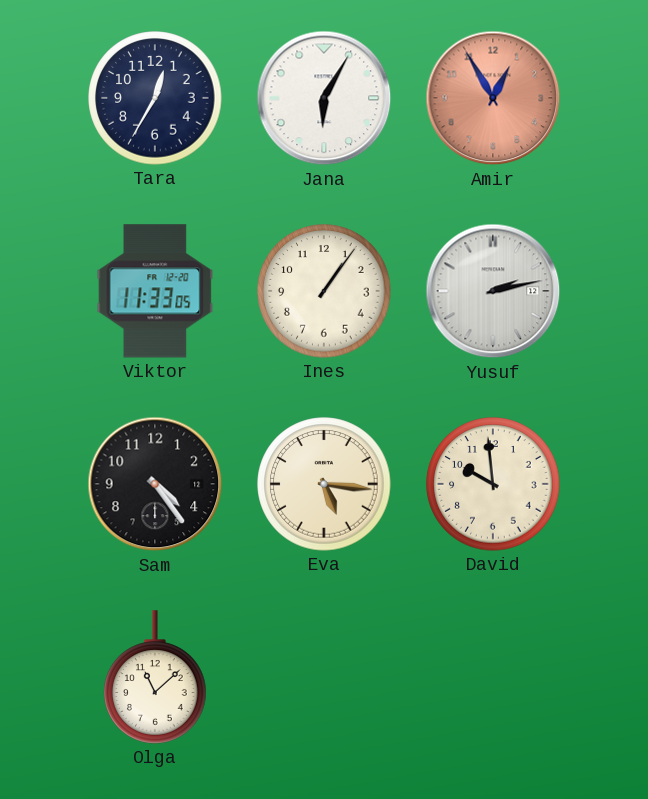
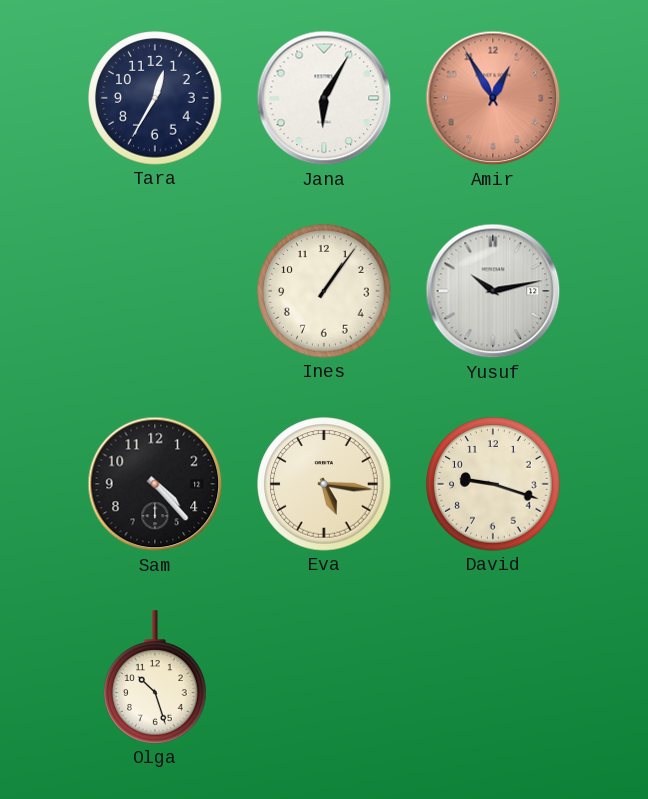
Viktor: 11:33 -> none (155, 291)
Yusuf: 2:13 -> 10:13 (493, 291)
Sam: 4:24 -> 4:23 (155, 484)
David: 9:59 -> 9:18 (493, 484)
Olga: 11:08 -> 10:27 (155, 677)
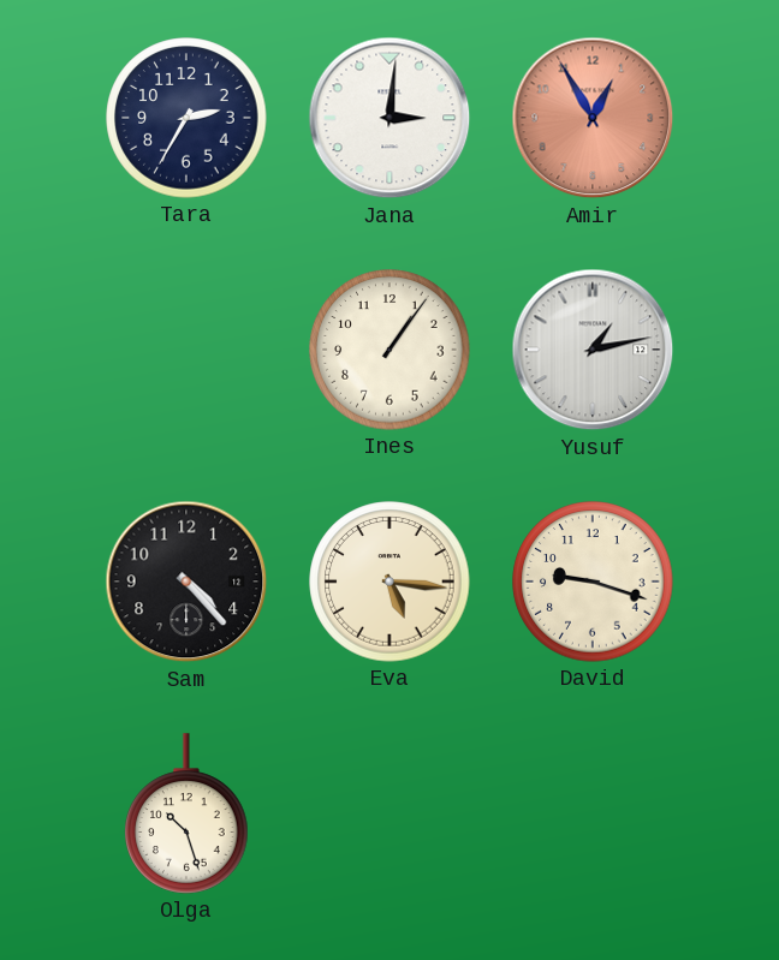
Tara: 12:35 -> 2:35 (186, 118)
Jana: 6:05 -> 3:01 (389, 118)
Yusuf: 10:13 -> 1:13 (593, 350)
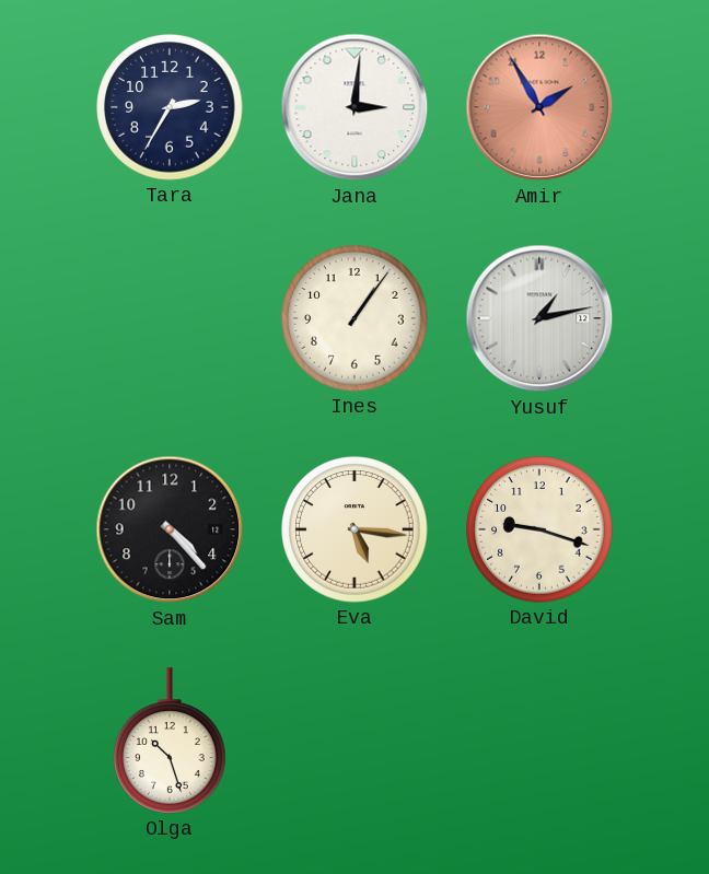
Amir: 12:55 -> 1:55 (539, 107)
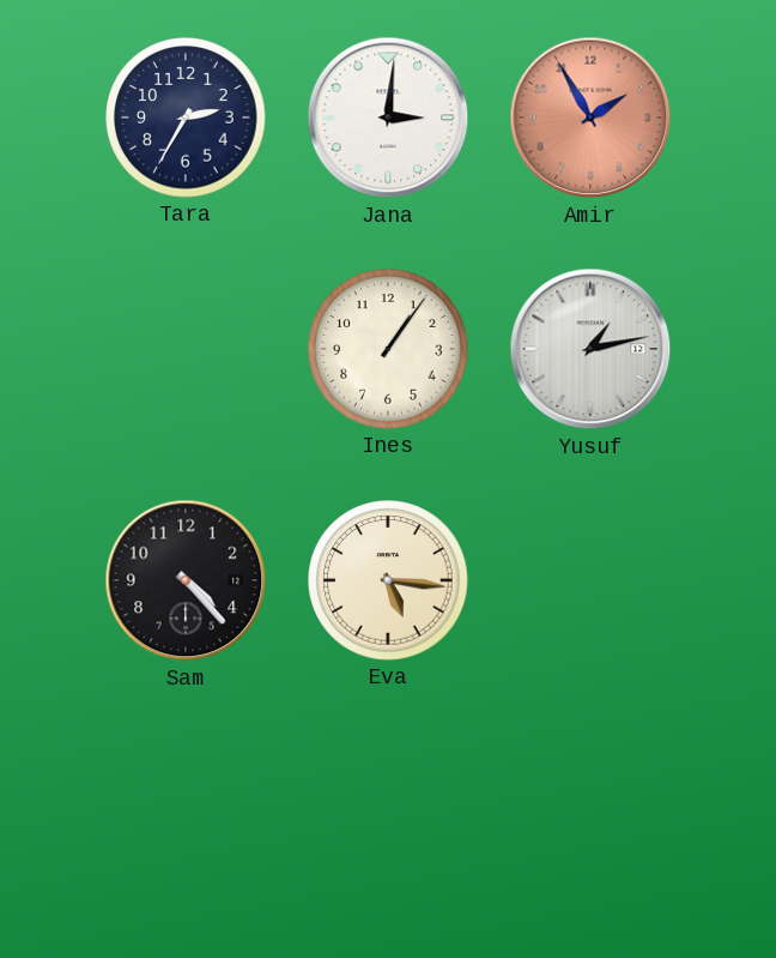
David: 9:18 -> none (539, 529)
Olga: 10:27 -> none (170, 741)
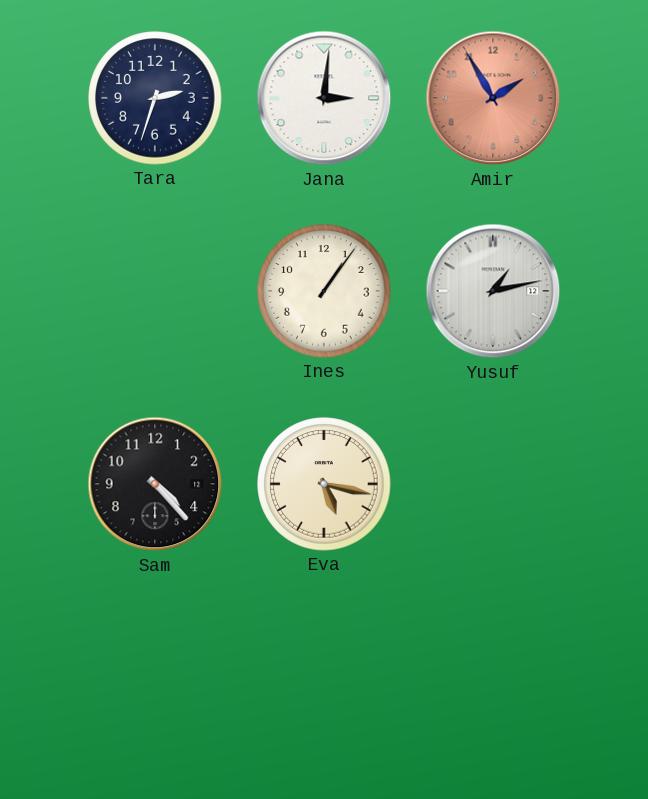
Tara: 2:35 -> 2:33 (155, 98)
Eva: 5:16 -> 5:17 (324, 484)
